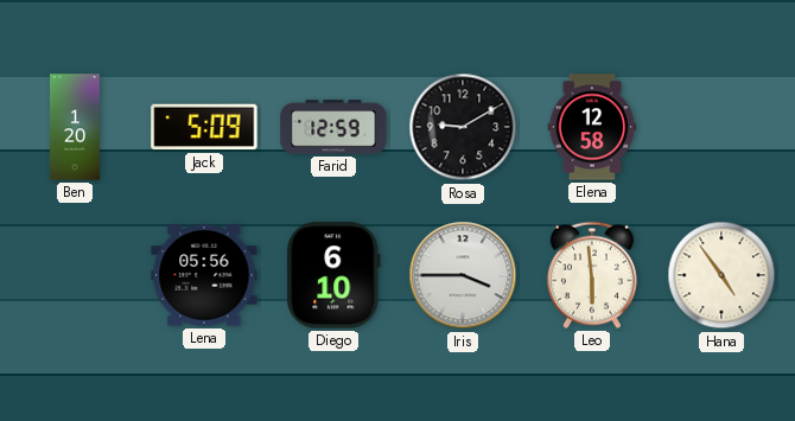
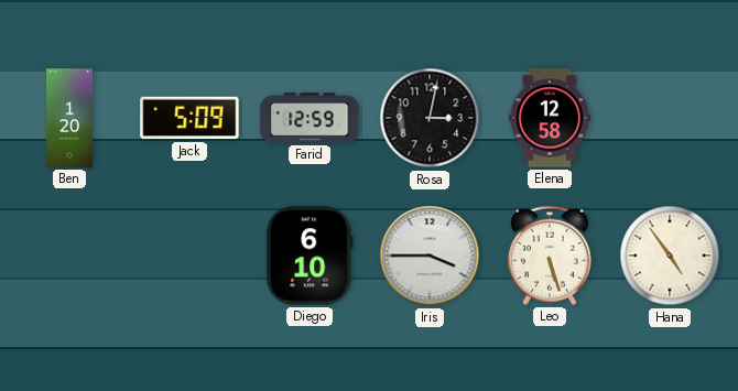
Rosa: 9:10 -> 3:02 (430, 118)
Lena: 05:56 -> none (204, 275)
Leo: 5:59 -> 5:27 (550, 256)
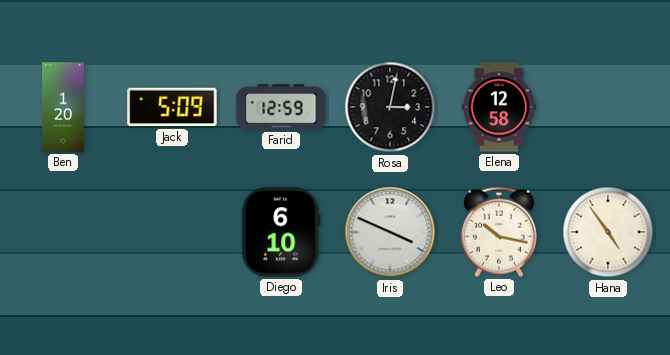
Iris: 3:45 -> 3:49 (390, 232)
Leo: 5:27 -> 10:17 (499, 232)
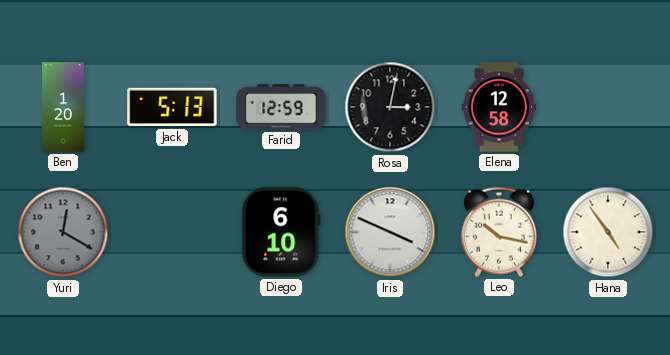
Jack: 5:09 -> 5:13 (172, 107)
Yuri: none -> 12:20 (63, 232)
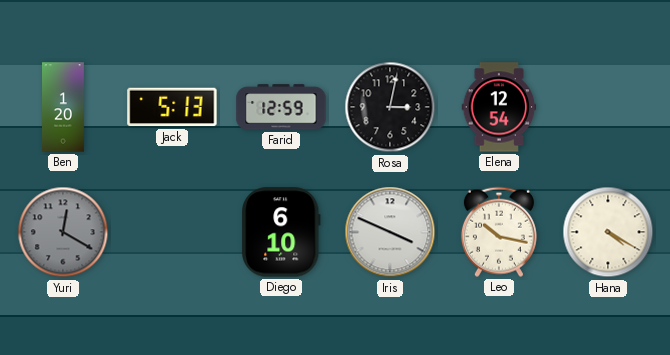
Elena: 12:58 -> 12:54 (499, 107)
Hana: 4:54 -> 4:20 (608, 232)
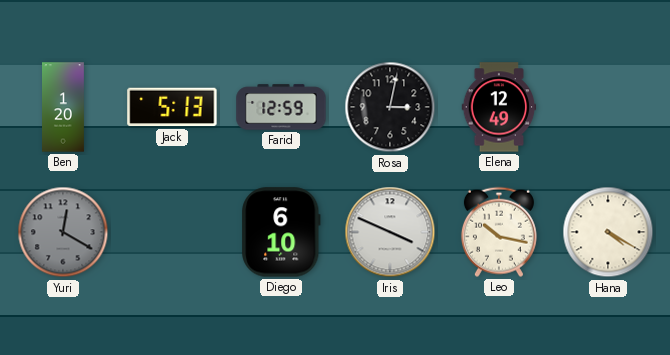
Elena: 12:54 -> 12:49 (499, 107)
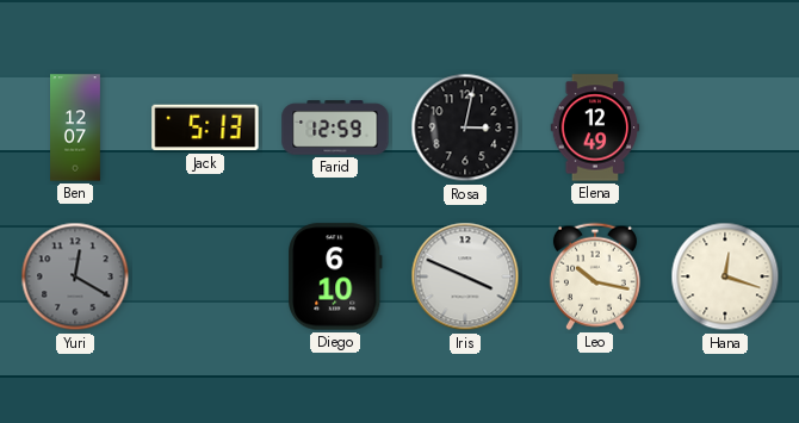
Ben: 1:20 -> 12:07 (76, 127)
Hana: 4:20 -> 12:18 (725, 276)
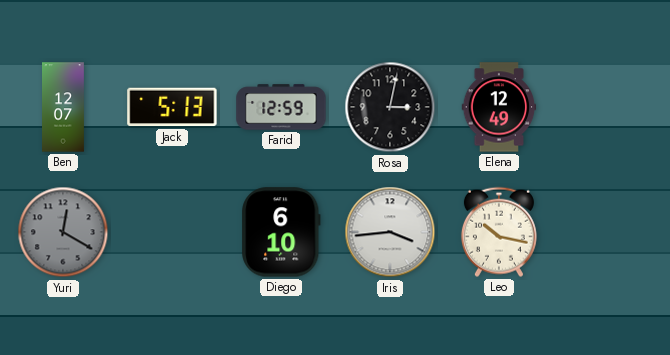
Iris: 3:49 -> 3:44 (390, 232)
Hana: 12:18 -> none (725, 276)
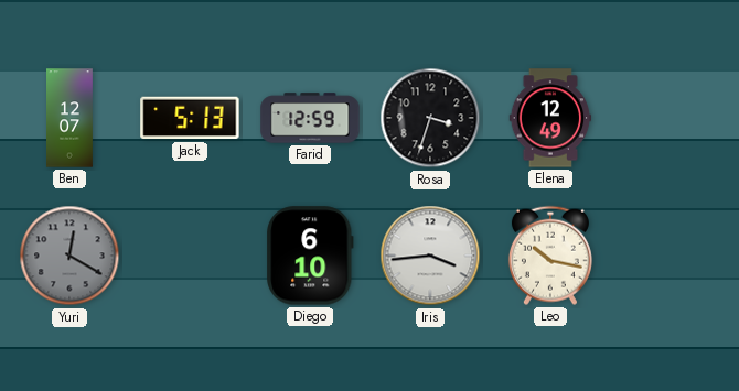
Rosa: 3:02 -> 3:33 (430, 118)
